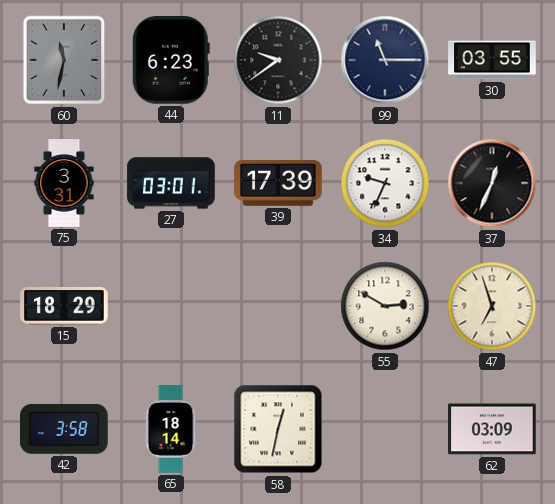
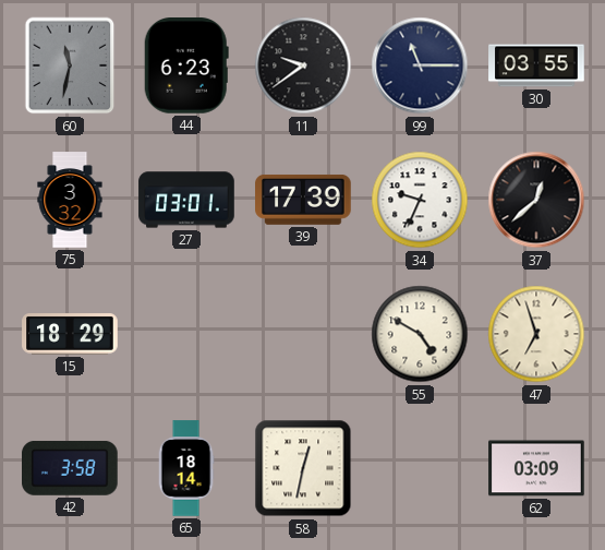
75: 3:31 -> 3:32 (70, 200)
37: 12:34 -> 12:38 (536, 200)
55: 2:50 -> 4:50 (420, 334)
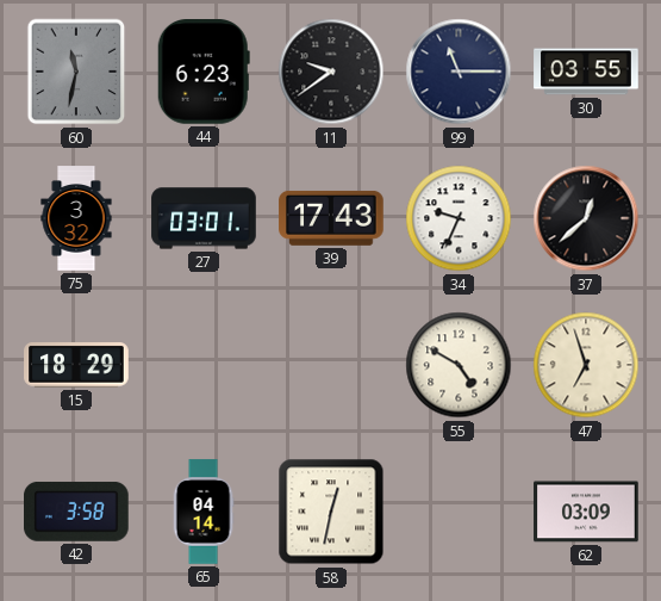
39: 17:39 -> 17:43 (331, 218)
65: 18:14 -> 04:14 (204, 512)
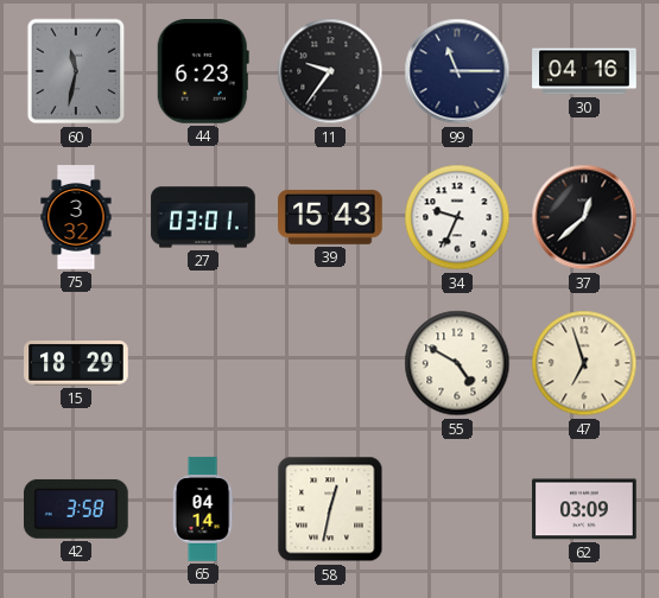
11: 9:39 -> 9:36 (330, 71)
30: 03:55 -> 04:16 (584, 71)
39: 17:43 -> 15:43 (330, 217)
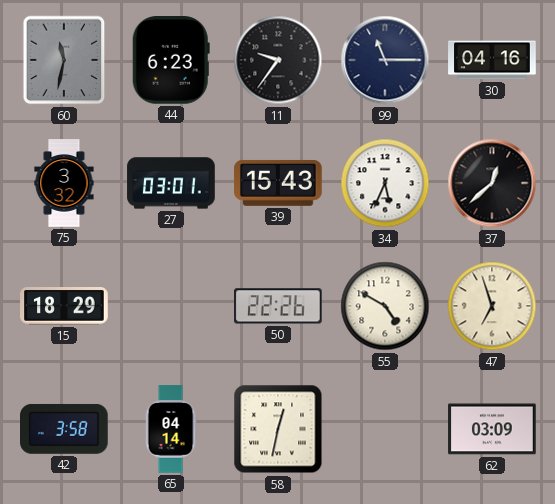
34: 9:34 -> 5:34 (385, 183)
50: none -> 22:26 (279, 306)
